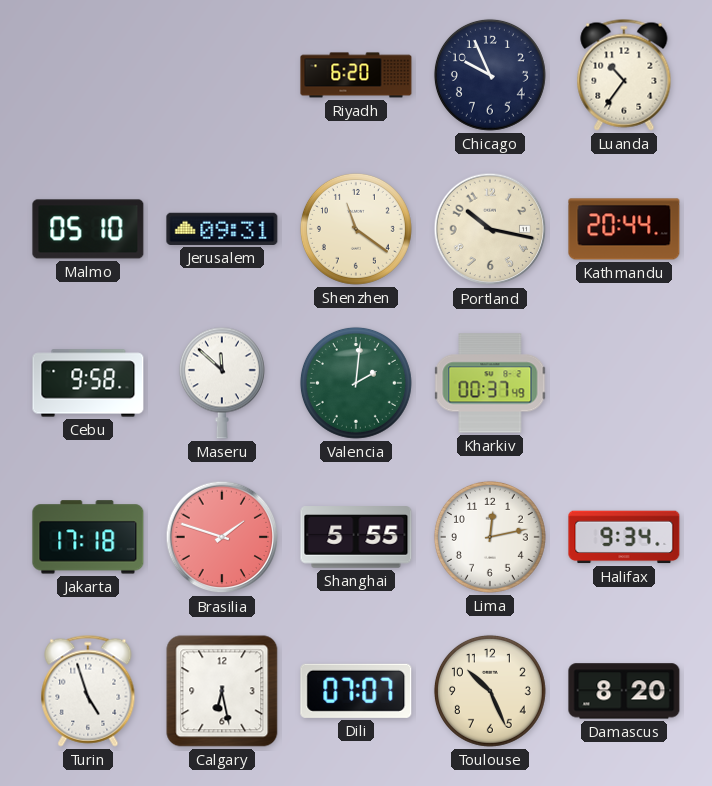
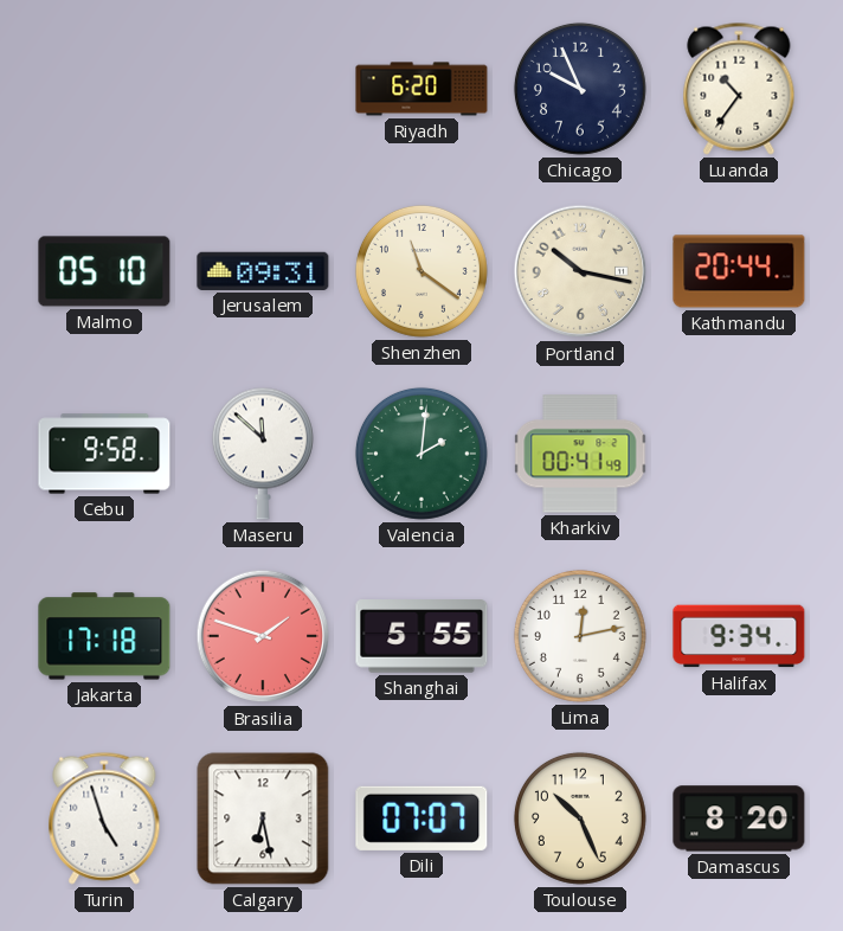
Kharkiv: 00:37 -> 00:41 (580, 454)
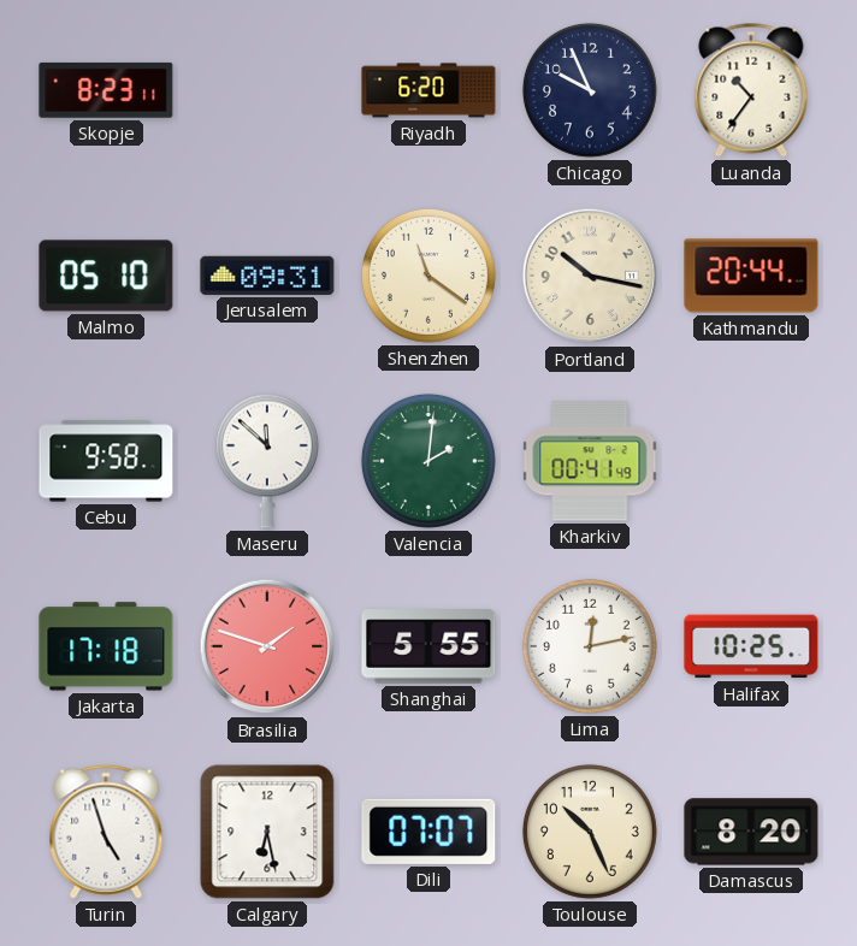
Skopje: none -> 8:23 (106, 90)
Halifax: 9:34 -> 10:25 (751, 646)
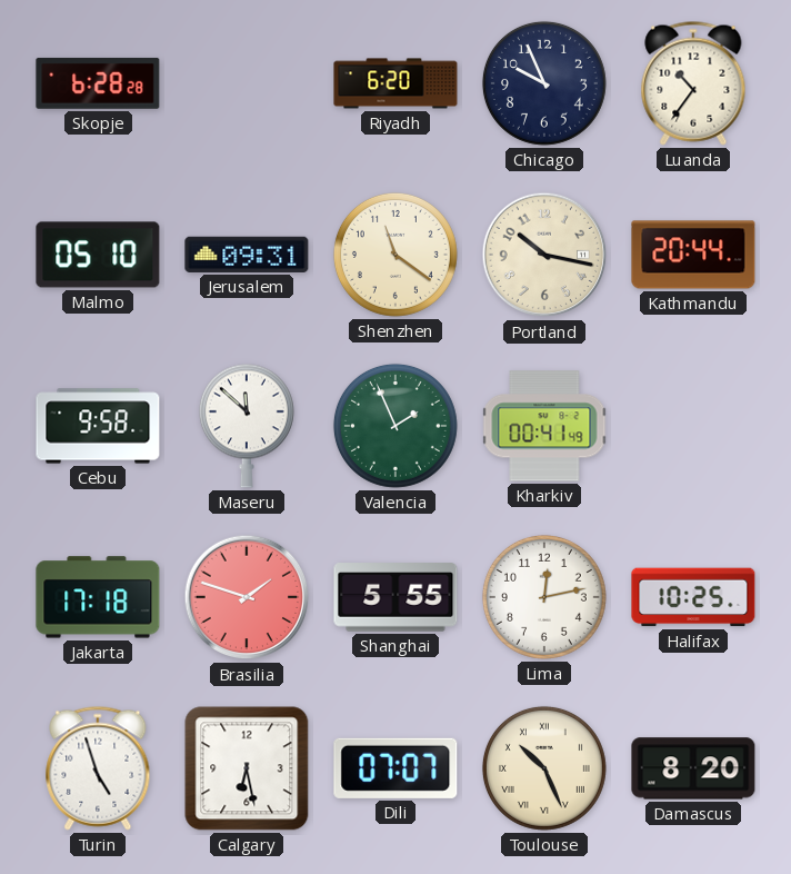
Skopje: 8:23 -> 6:28 (98, 83)
Valencia: 2:01 -> 1:56 (395, 426)
Toulouse numerals: Arabic -> Roman (544, 768)
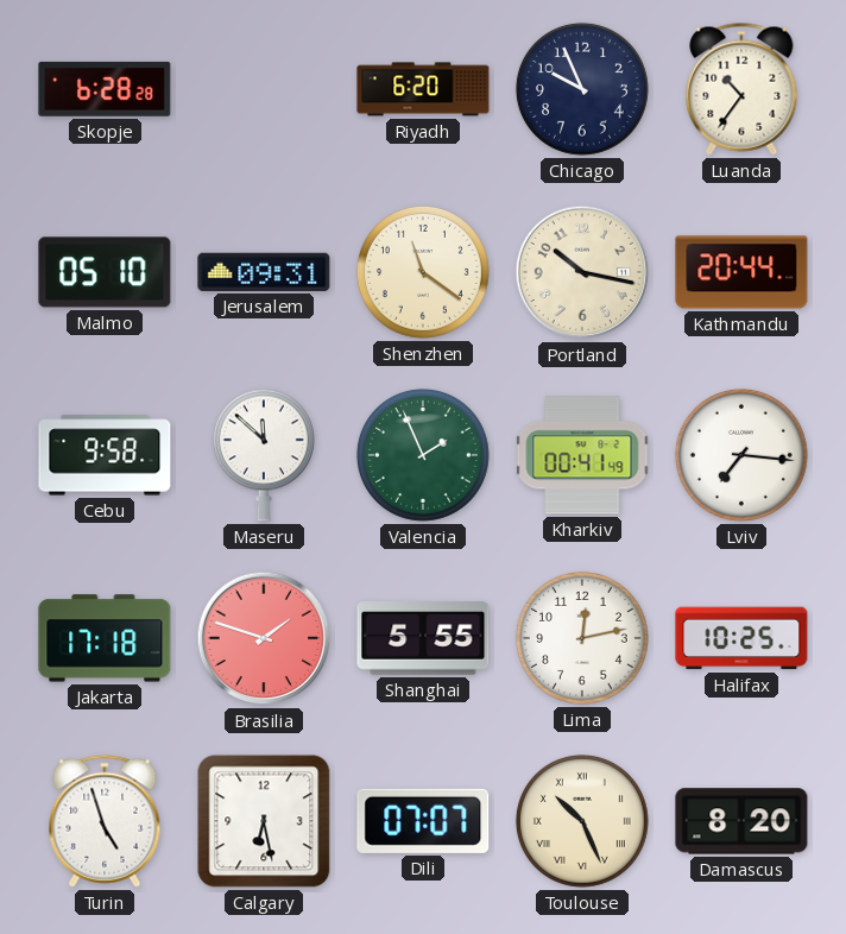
Lviv: none -> 7:16 (741, 455)
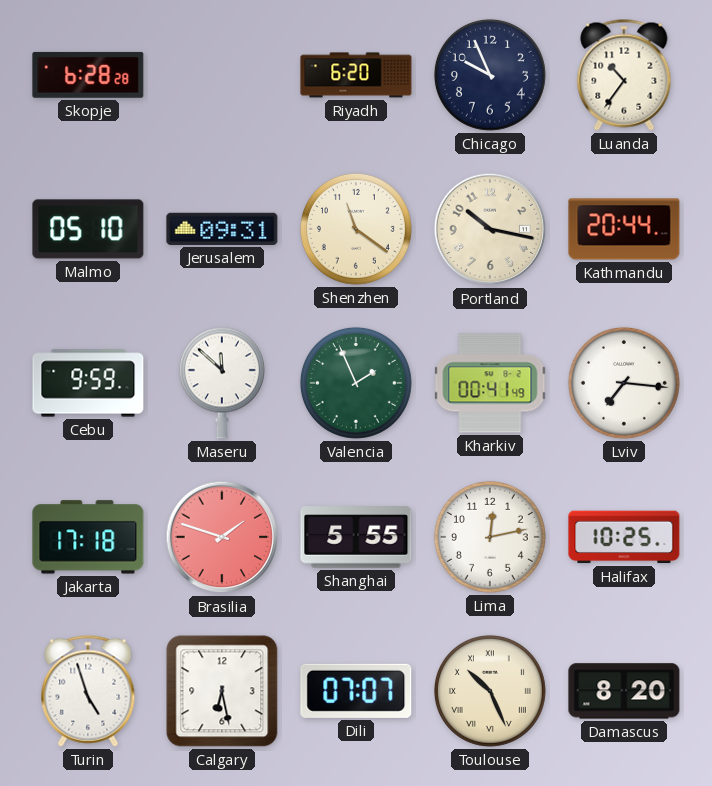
Cebu: 9:58 -> 9:59 (88, 383)
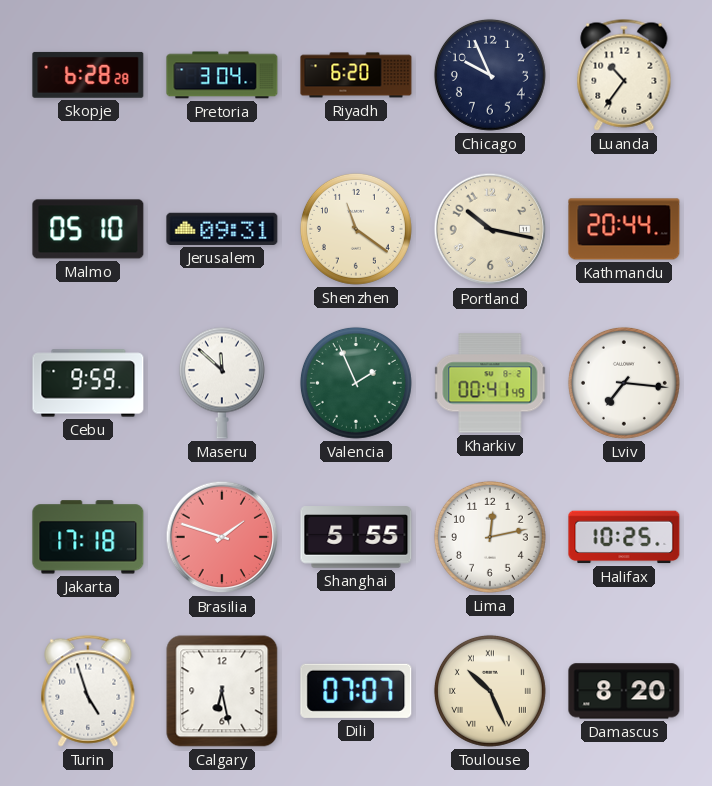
Pretoria: none -> 3:04 (222, 75)
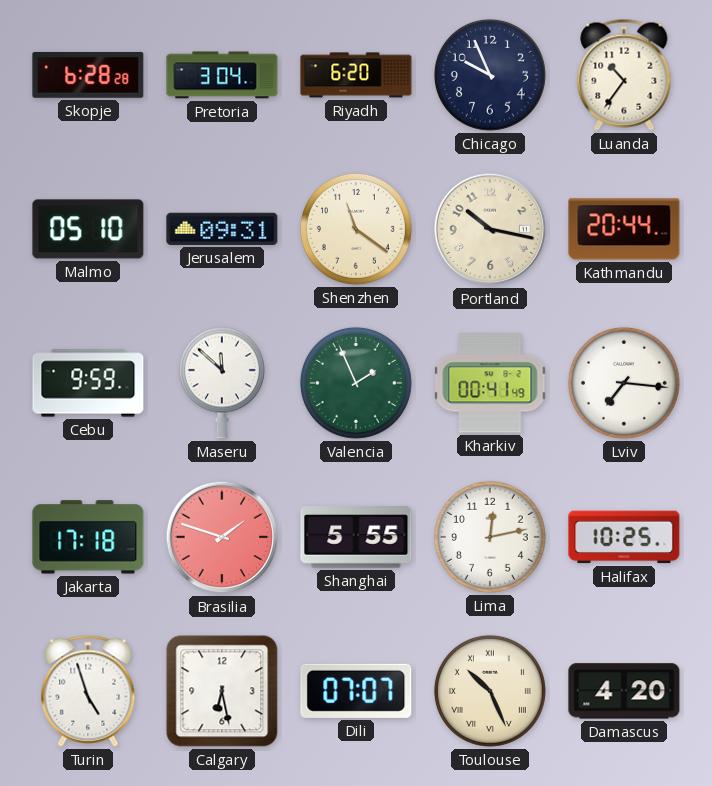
Damascus: 8:20 -> 4:20 (624, 691)
